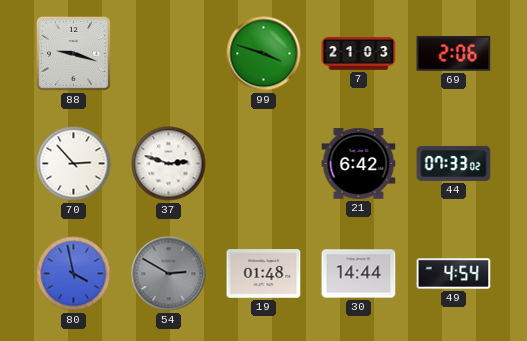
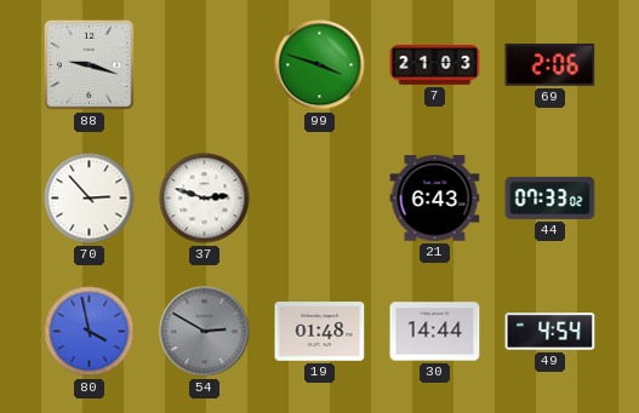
21: 6:42 -> 6:43 (435, 199)
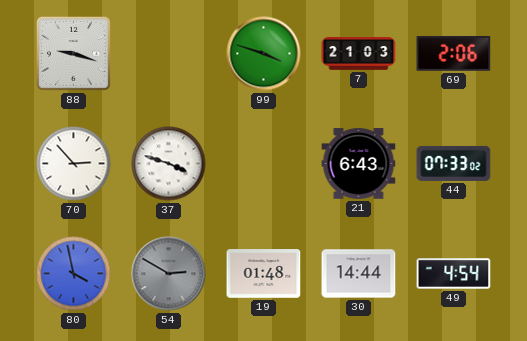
37: 2:48 -> 3:48 (169, 164)
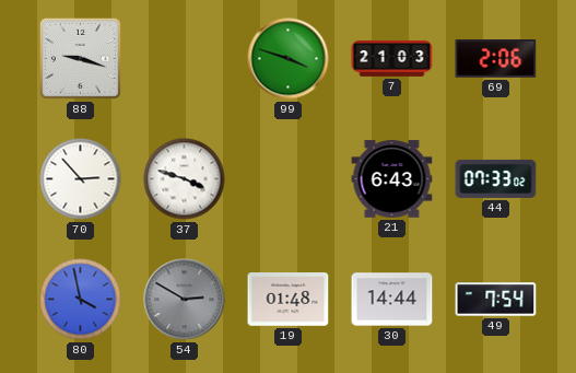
49: 4:54 -> 7:54 (496, 300)
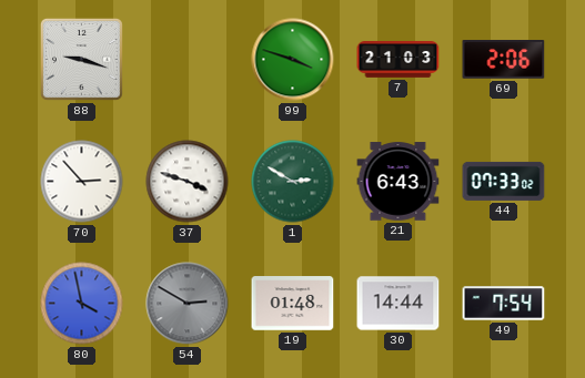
1: none -> 2:50 (293, 182)
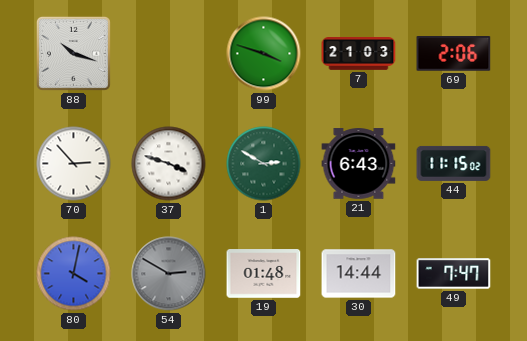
88: 9:18 -> 10:18 (73, 53)
44: 07:33 -> 11:15 (454, 163)
80: 3:58 -> 4:02 (74, 274)
49: 7:54 -> 7:47 (454, 274)
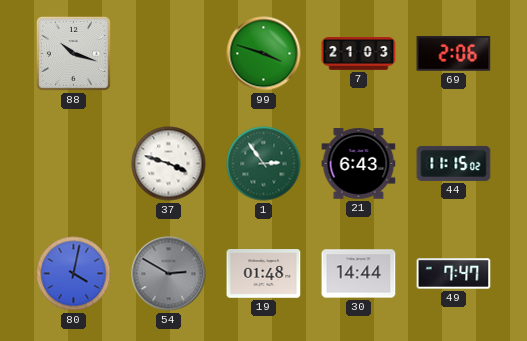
70: 2:53 -> none (74, 164)
1: 2:50 -> 2:54 (264, 164)
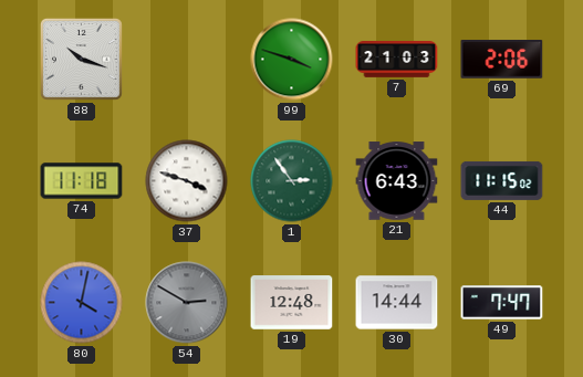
74: none -> 11:18 (82, 181)
19: 01:48 -> 12:48 (292, 303)
